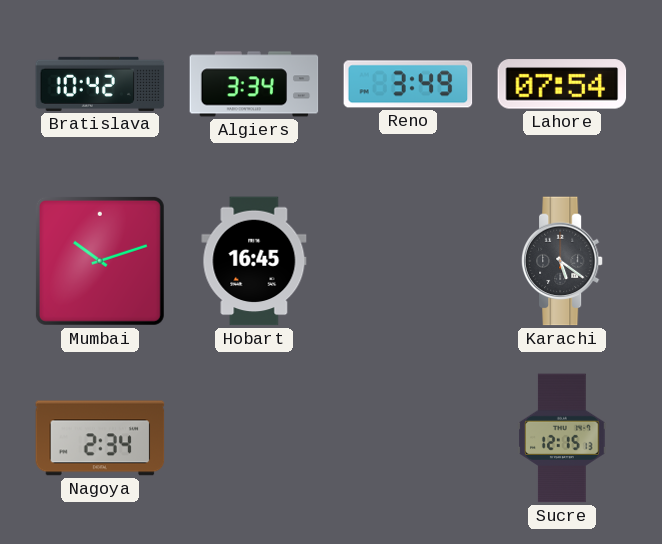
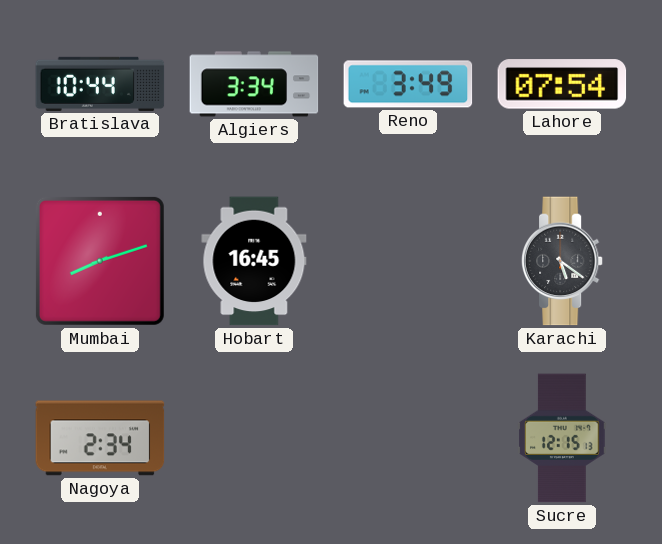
Bratislava: 10:42 -> 10:44 (100, 84)
Mumbai: 10:12 -> 8:12 (100, 261)
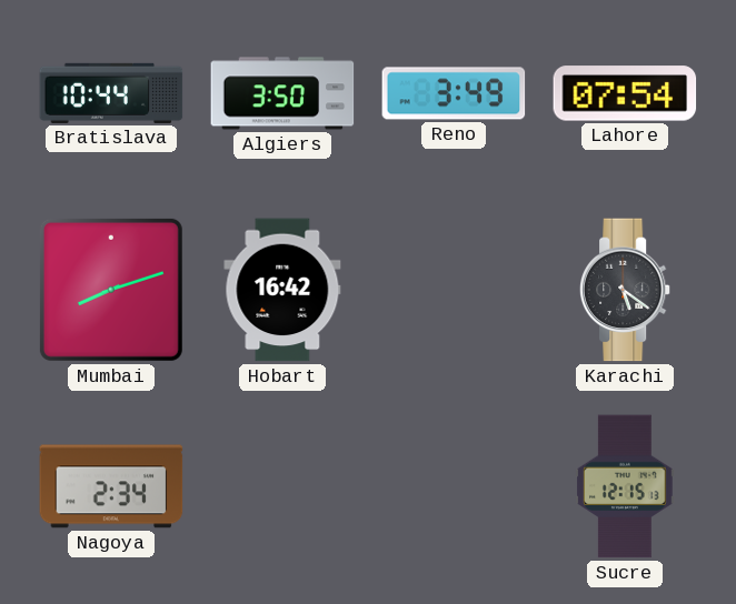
Algiers: 3:34 -> 3:50 (282, 93)
Hobart: 16:45 -> 16:42 (282, 290)
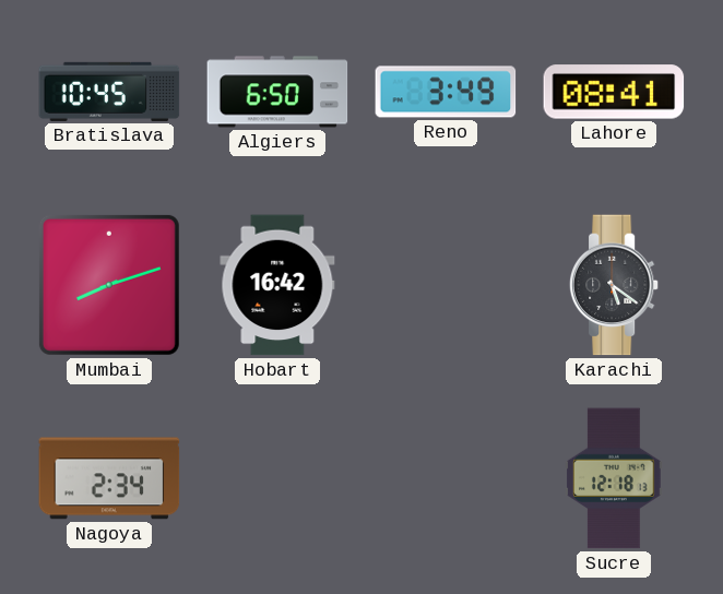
Bratislava: 10:44 -> 10:45 (109, 92)
Algiers: 3:50 -> 6:50 (277, 92)
Lahore: 07:54 -> 08:41 (614, 92)
Sucre: 12:15 -> 12:18 (614, 478)
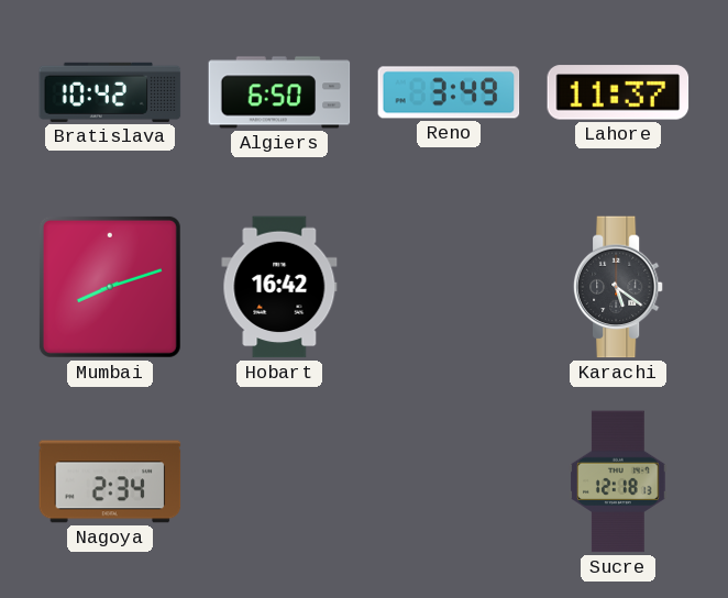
Bratislava: 10:45 -> 10:42 (110, 92)
Lahore: 08:41 -> 11:37 (618, 92)
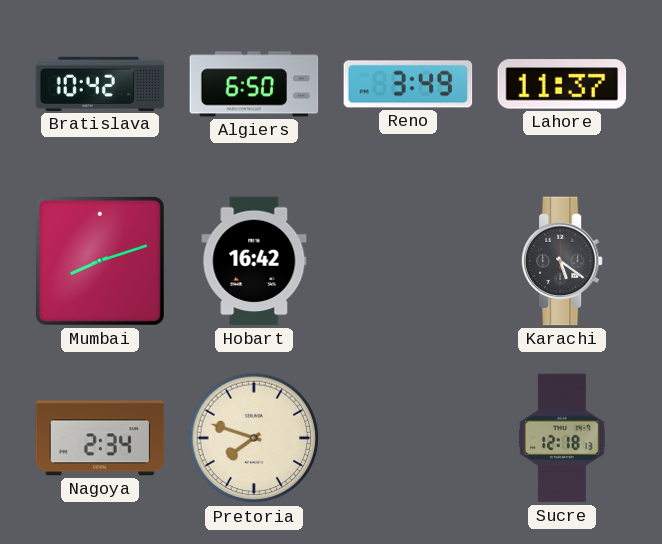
Pretoria: none -> 7:48 (254, 438)
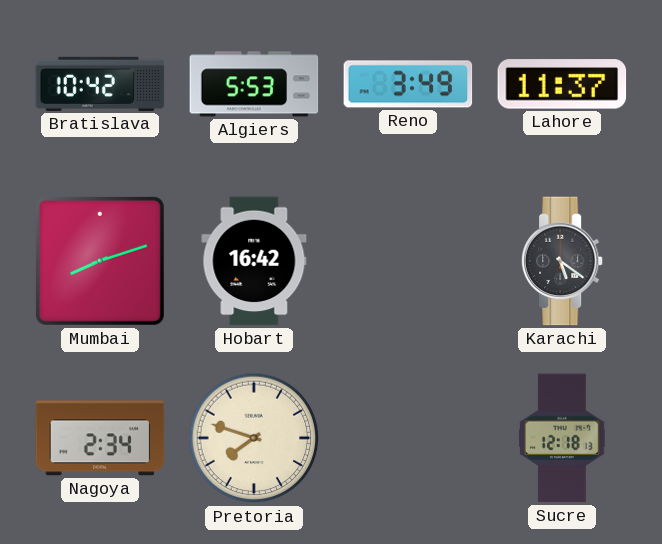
Algiers: 6:50 -> 5:53 (254, 84)
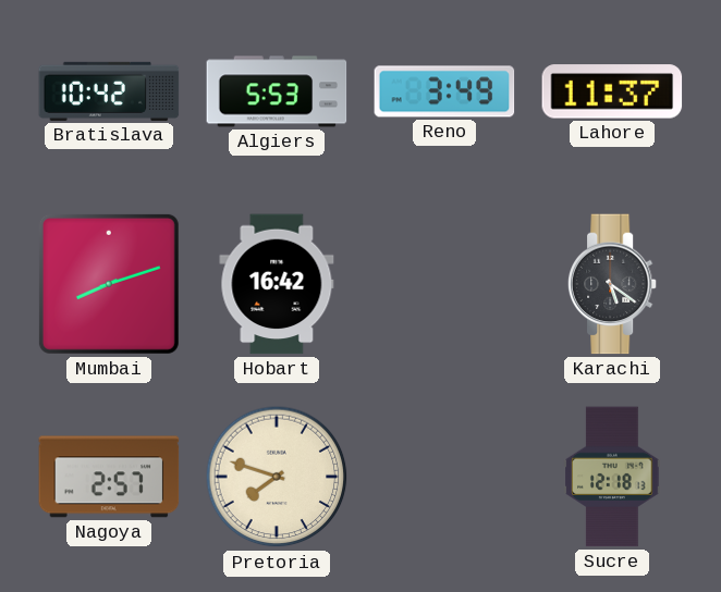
Nagoya: 2:34 -> 2:57 (109, 477)
